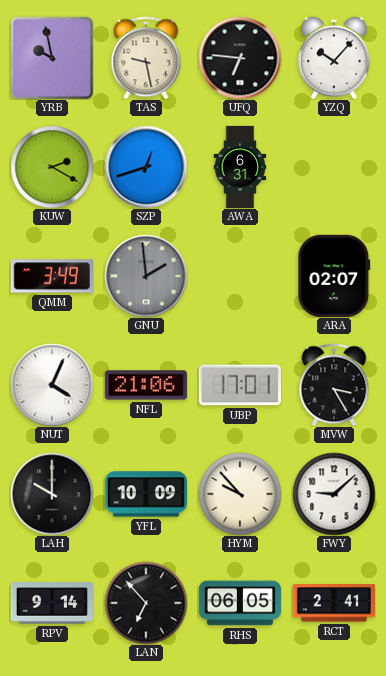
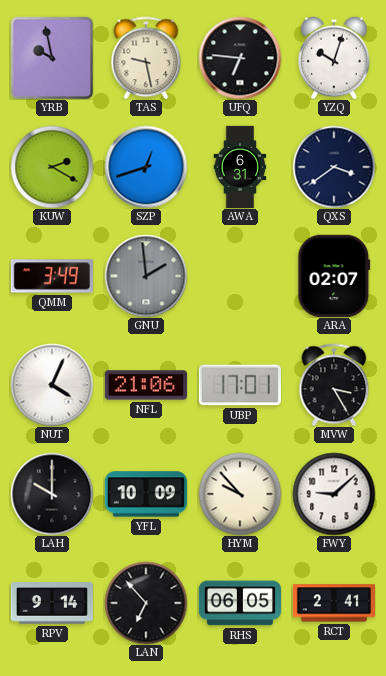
YZQ: 10:07 -> 10:03 (334, 58)
QXS: none -> 3:39 (334, 167)
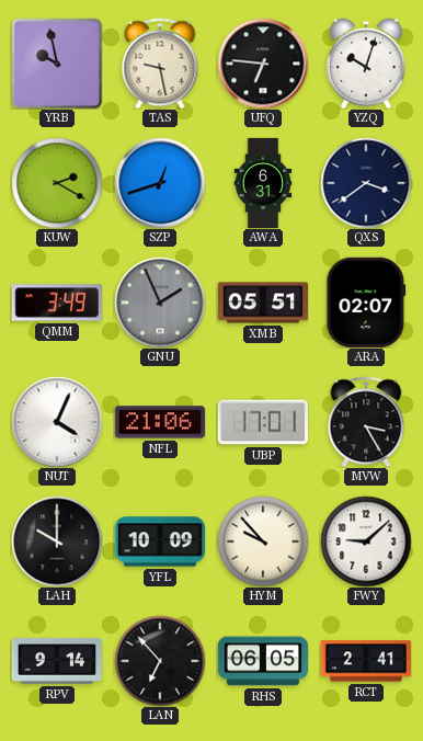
GNU: 1:59 -> 1:56 (160, 303)
XMB: none -> 05:51 (263, 303)
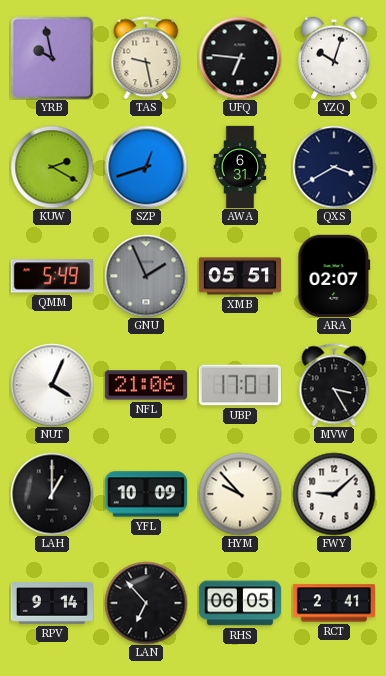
QXS: 3:39 -> 3:40 (334, 167)
QMM: 3:49 -> 5:49 (52, 276)
LAH: 10:00 -> 1:00 (52, 494)
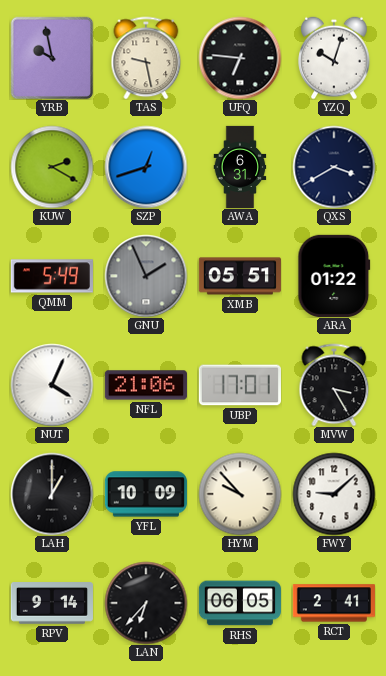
ARA: 02:07 -> 01:22 (334, 276)
LAN: 6:53 -> 6:37 (146, 603)
